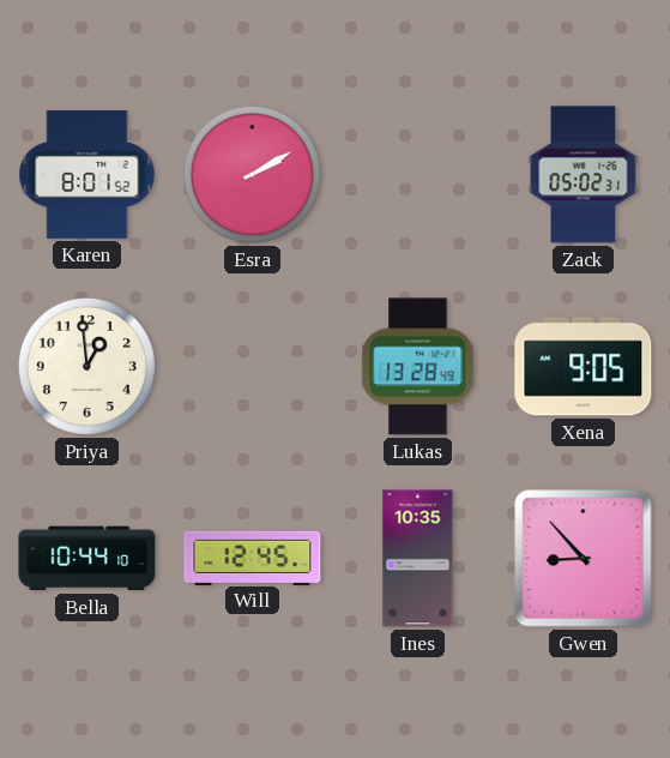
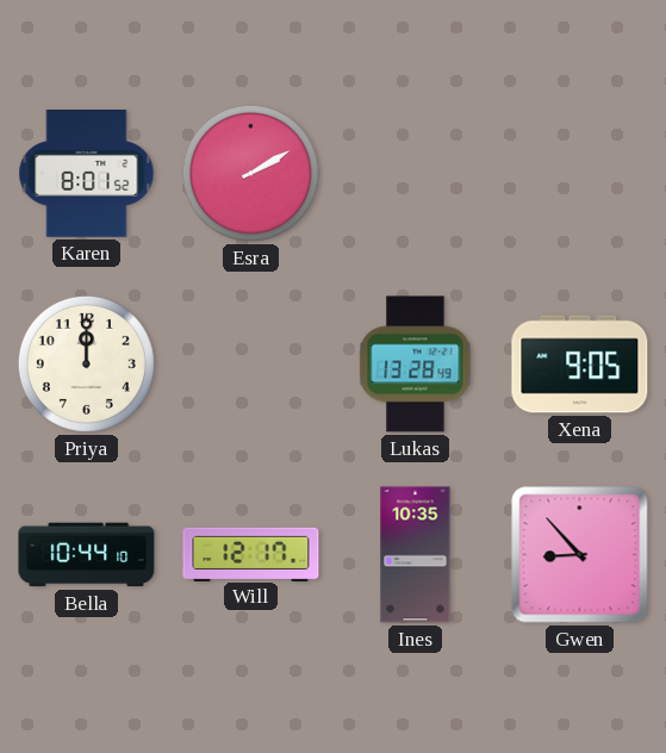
Zack: 05:02 -> none (584, 175)
Priya: 12:59 -> 12:00 (86, 363)
Will: 12:45 -> 12:17 (251, 554)
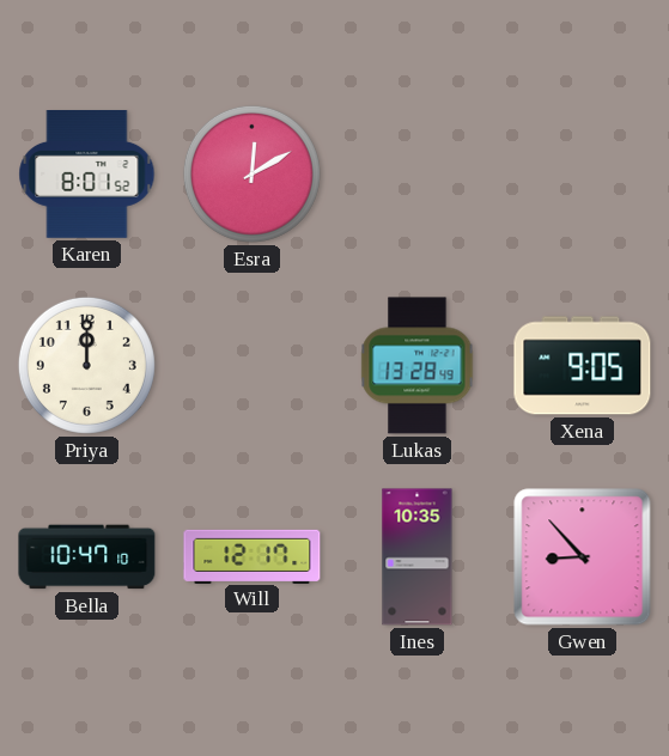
Esra: 2:10 -> 12:10 (251, 173)
Bella: 10:44 -> 10:47 (87, 557)
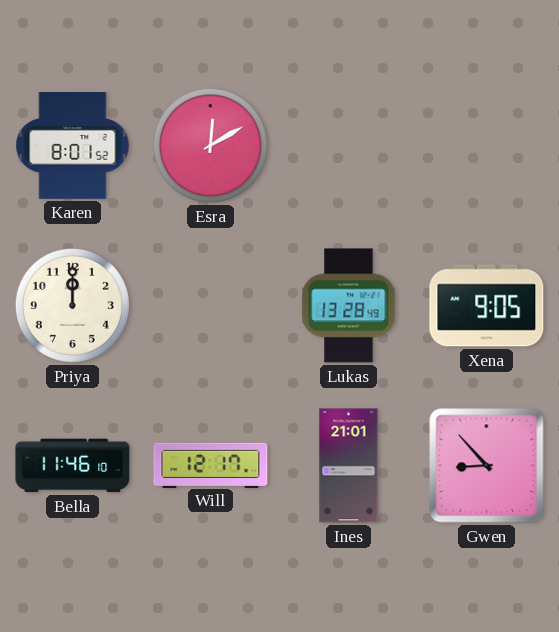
Bella: 10:47 -> 11:46 (73, 466)
Ines: 10:35 -> 21:01 (349, 466)
